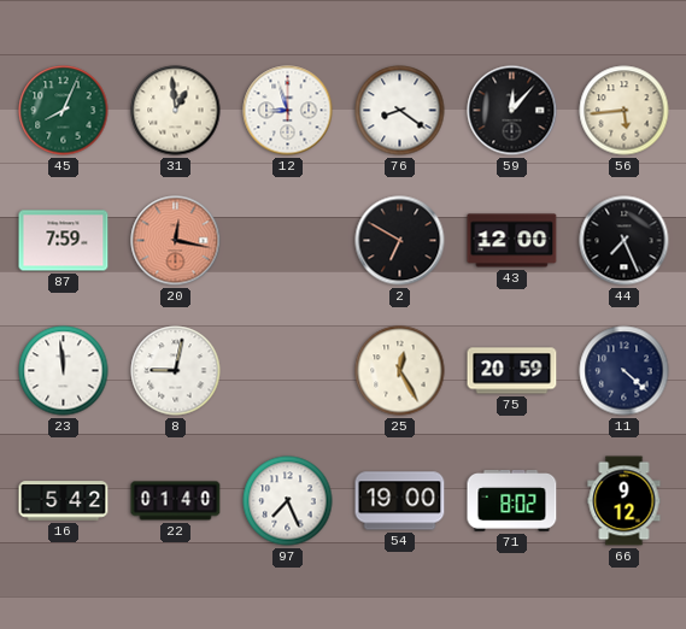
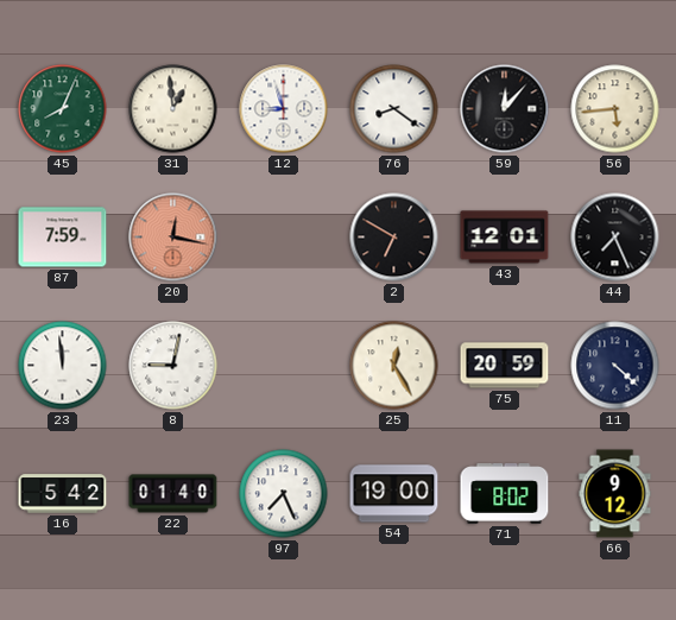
43: 12:00 -> 12:01 (505, 238)
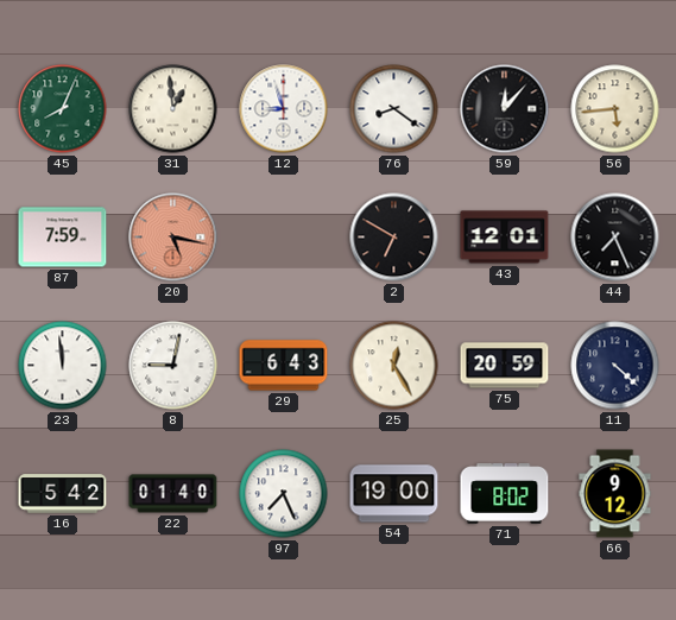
20: 12:17 -> 5:17 (173, 238)
29: none -> 6:43 (284, 366)
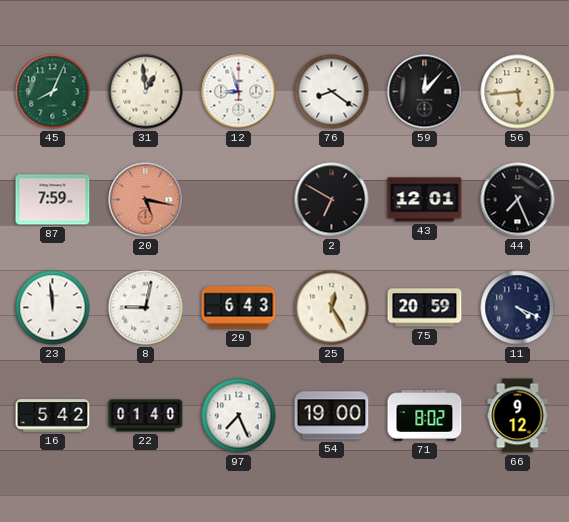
11: 4:22 -> 4:19 (518, 308)
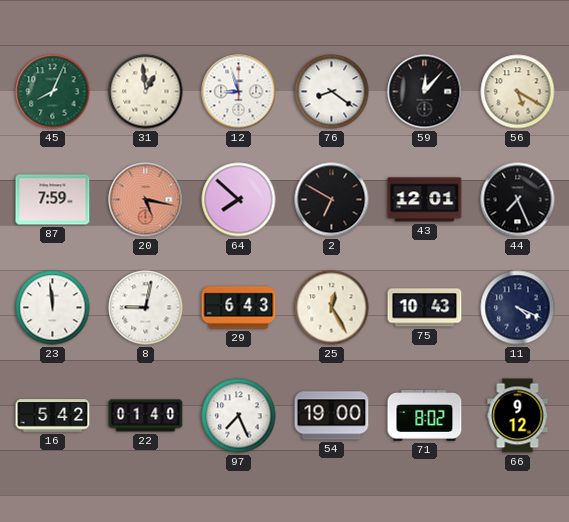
56: 5:44 -> 5:20 (518, 92)
64: none -> 7:52 (239, 200)
75: 20:59 -> 10:43 (425, 308)
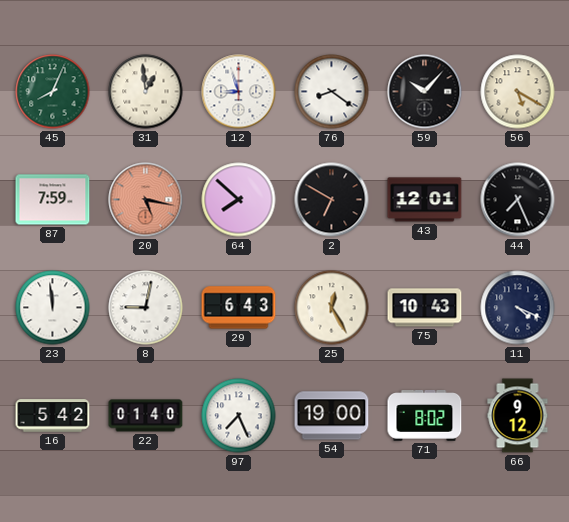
59: 12:07 -> 10:07 (425, 92)
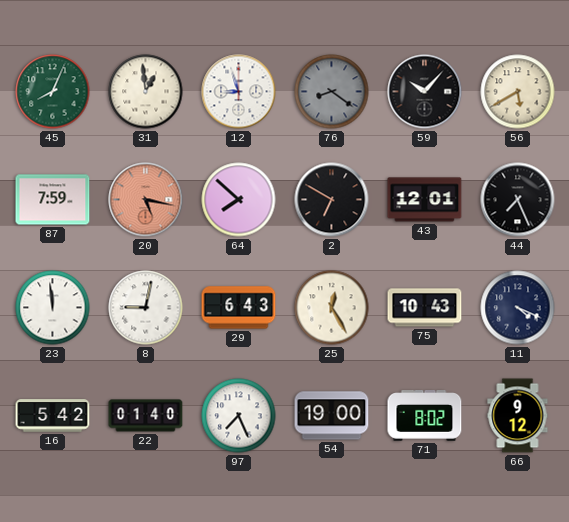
76 dial: white -> grey (332, 92)
56: 5:20 -> 5:40 (518, 92)
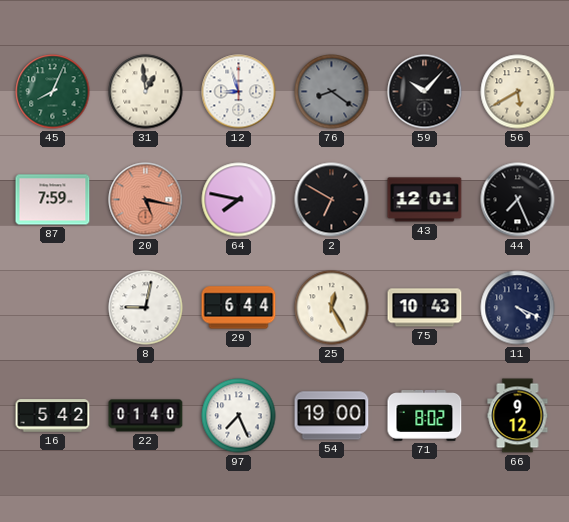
64: 7:52 -> 7:47 (239, 200)
23: 11:59 -> none (53, 308)
29: 6:43 -> 6:44 (239, 308)
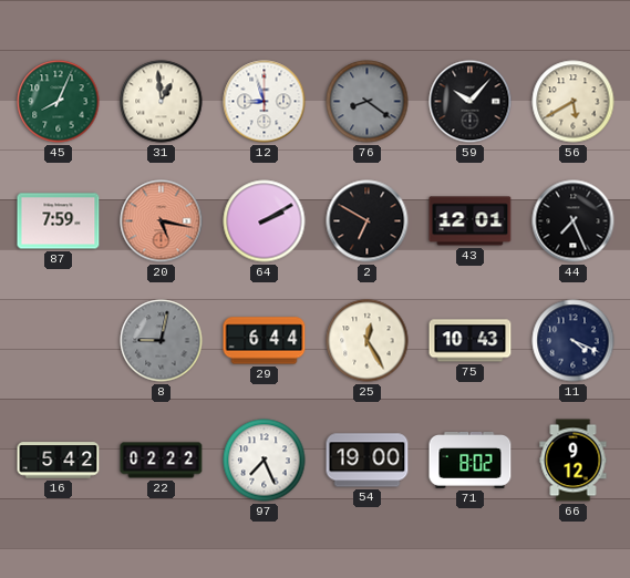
64: 7:47 -> 2:10 (265, 221)
8 dial: white -> grey (162, 341)
22: 01:40 -> 02:22 (162, 461)
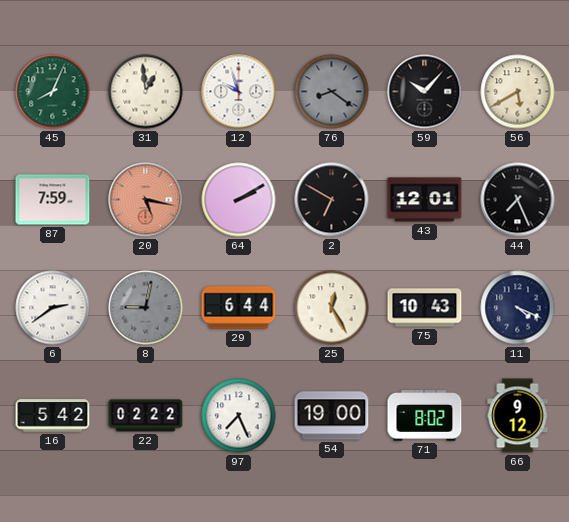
12: 8:57 -> 9:57 (239, 92)
6: none -> 2:39 (53, 308)
